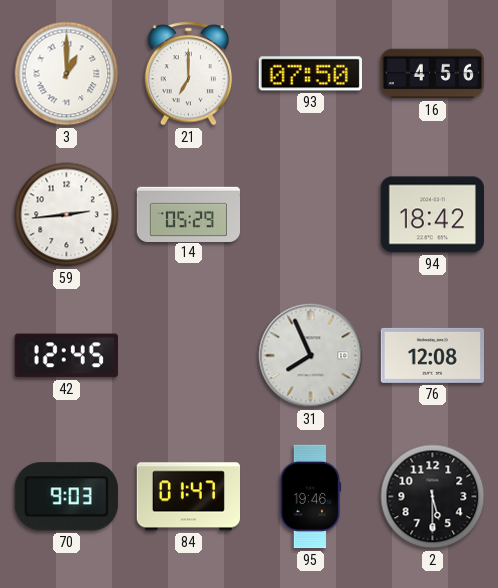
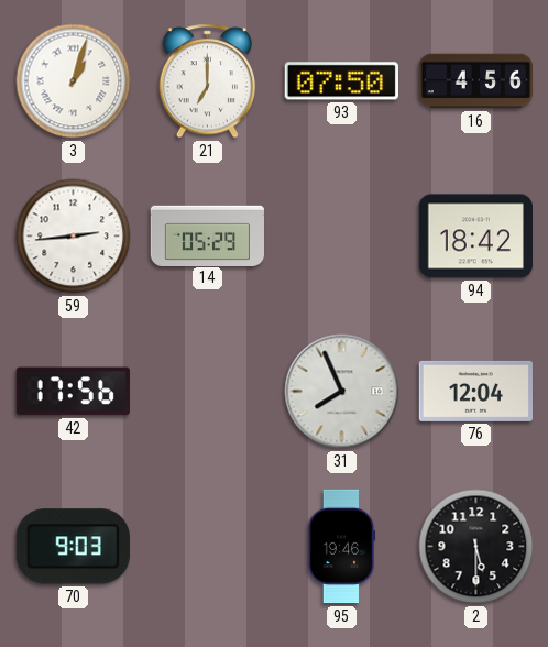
3: 1:00 -> 1:03 (74, 81)
42: 12:45 -> 17:56 (73, 392)
76: 12:08 -> 12:04 (475, 391)
84: 01:47 -> none (188, 497)
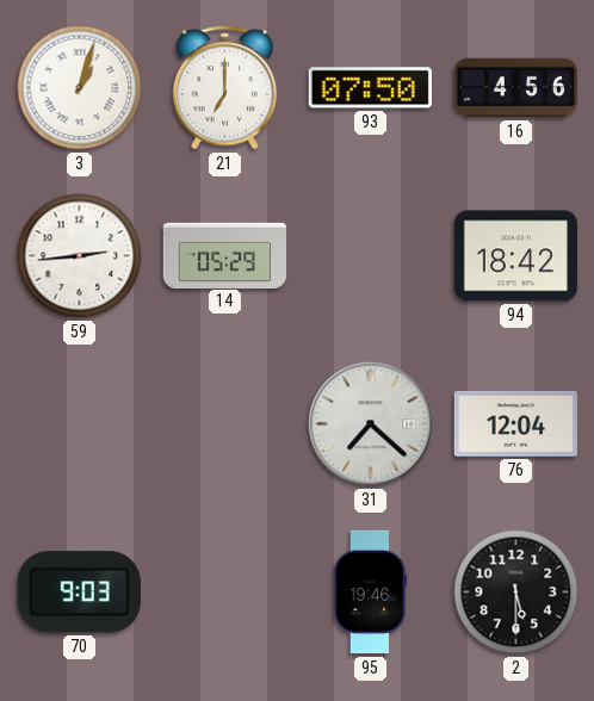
42: 17:56 -> none (73, 392)
31: 7:56 -> 7:22 (371, 424)
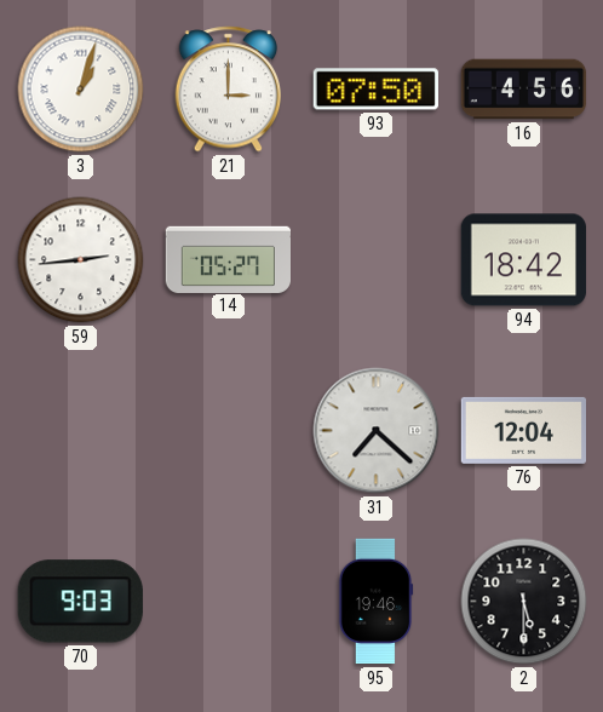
21: 7:00 -> 3:00 (229, 90)
14: 05:29 -> 05:27 (229, 259)
